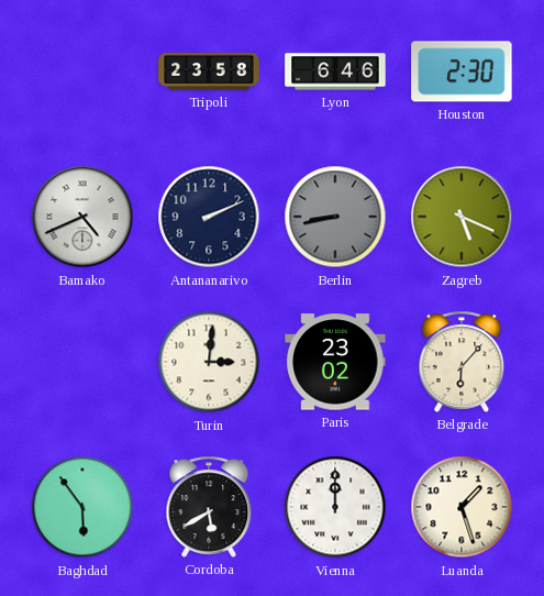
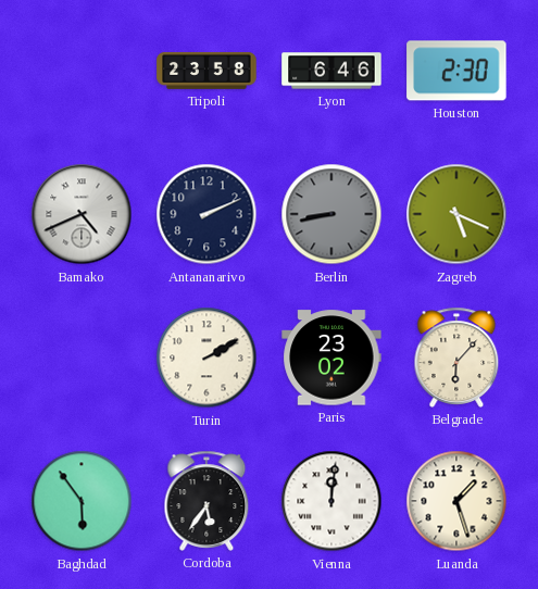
Turin: 3:01 -> 2:10 (207, 358)
Cordoba: 5:40 -> 5:36 (207, 501)
Vienna: 12:00 -> 12:01 (331, 501)
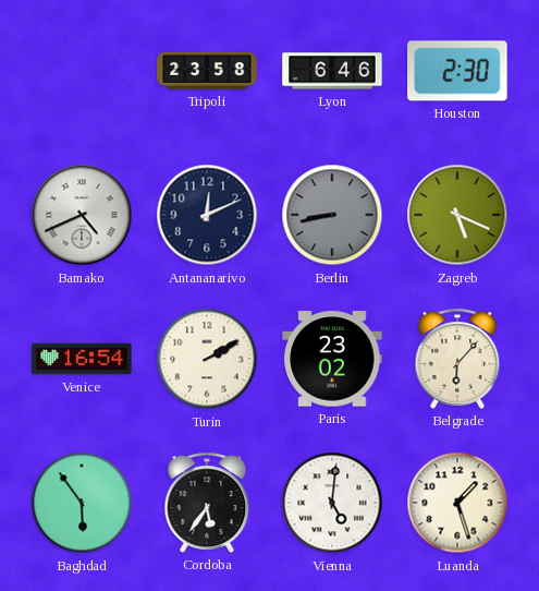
Antananarivo: 2:11 -> 12:11 (207, 215)
Venice: none -> 16:54 (82, 359)
Vienna: 12:01 -> 5:01 (332, 503)
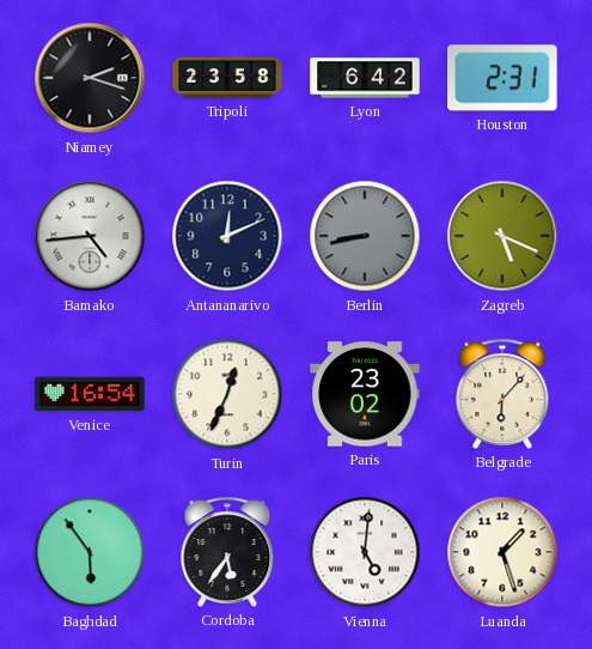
Niamey: none -> 2:18 (90, 78)
Lyon: 6:46 -> 6:42 (365, 78)
Houston: 2:30 -> 2:31 (502, 78)
Bamako: 4:41 -> 4:44 (90, 236)
Turin: 2:10 -> 12:34 (227, 394)
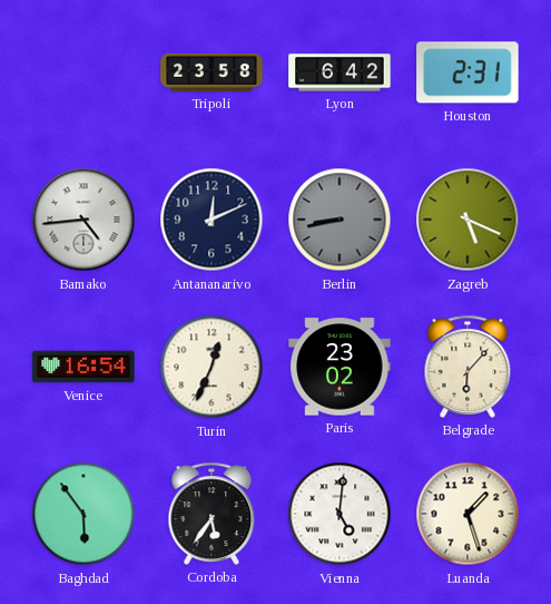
Niamey: 2:18 -> none (90, 78)
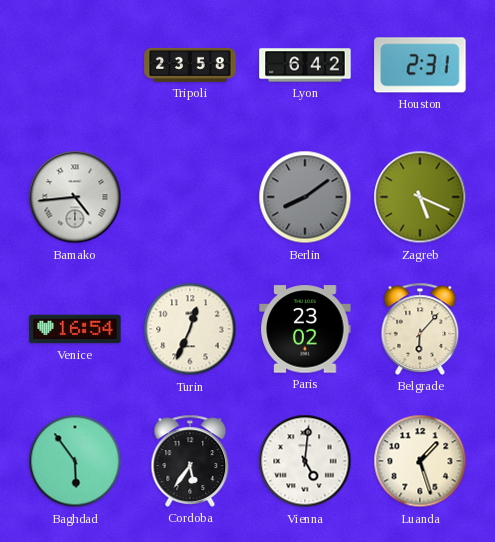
Antananarivo: 12:11 -> none (211, 220)
Berlin: 8:43 -> 8:09 (305, 197)
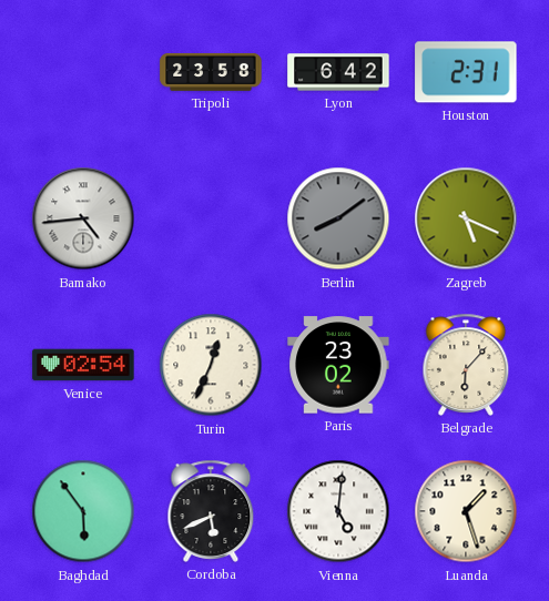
Venice: 16:54 -> 02:54 (83, 365)
Cordoba: 5:36 -> 5:41 (211, 511)
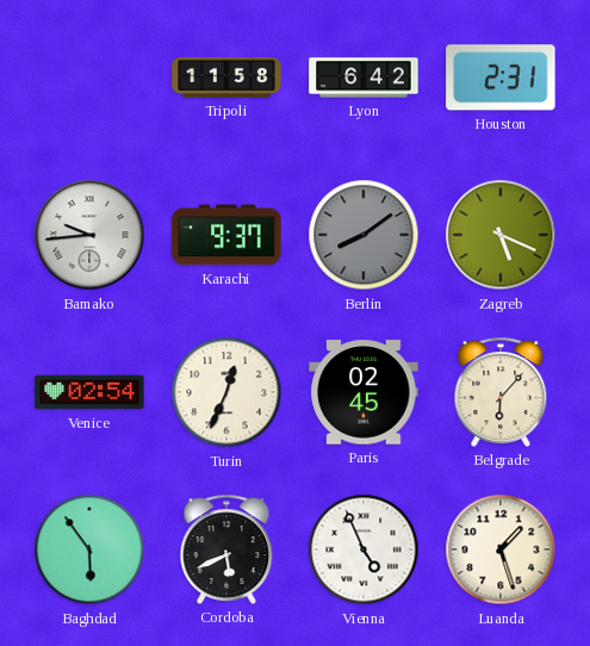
Tripoli: 23:58 -> 11:58 (226, 77)
Bamako: 4:44 -> 9:44 (89, 235)
Karachi: none -> 9:37 (226, 235)
Paris: 23:02 -> 02:45 (364, 392)
Vienna: 5:01 -> 4:56 (364, 549)
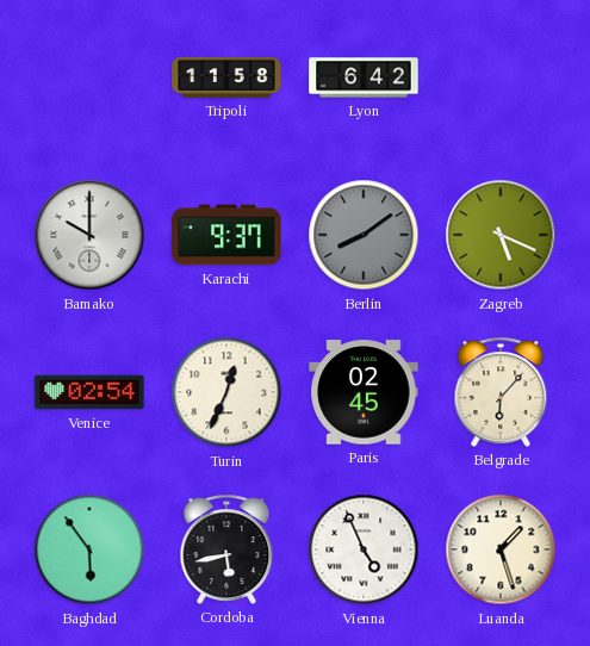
Houston: 2:31 -> none (501, 77)
Bamako: 9:44 -> 10:00 (89, 235)
Cordoba: 5:41 -> 5:43 (226, 549)
